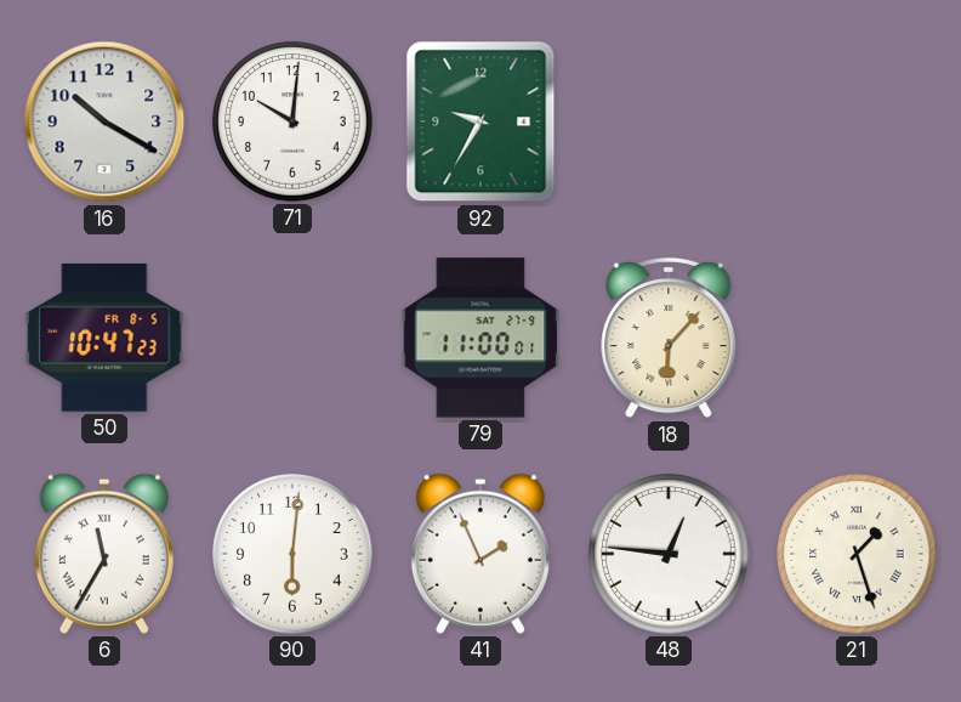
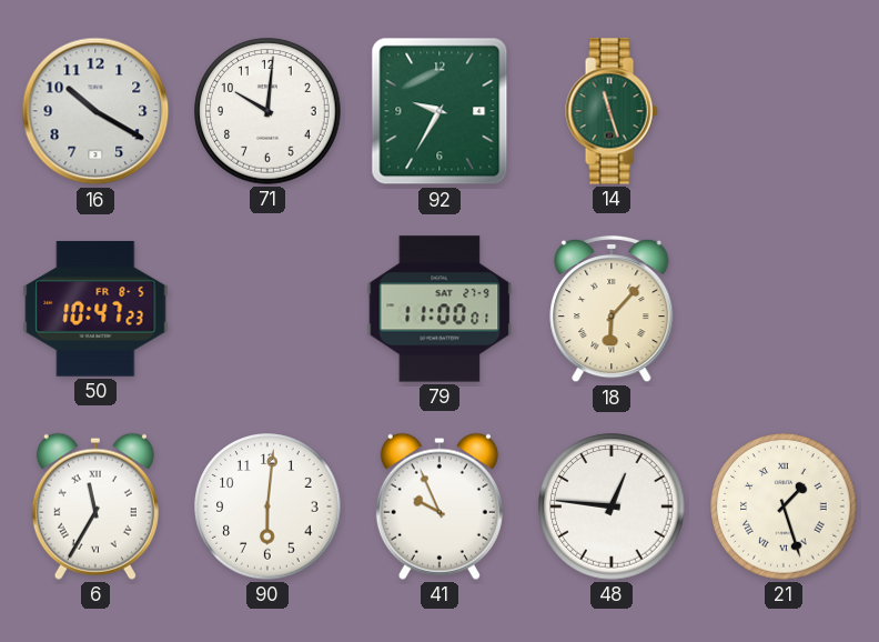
14: none -> 11:27 (612, 111)
41: 1:56 -> 9:56 (439, 506)
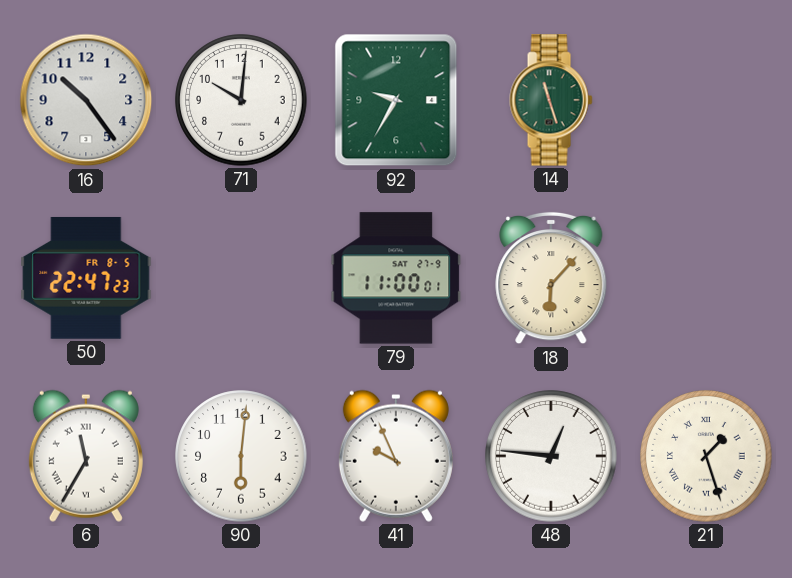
16: 10:20 -> 10:24 (86, 100)
50: 10:47 -> 22:47 (86, 278)
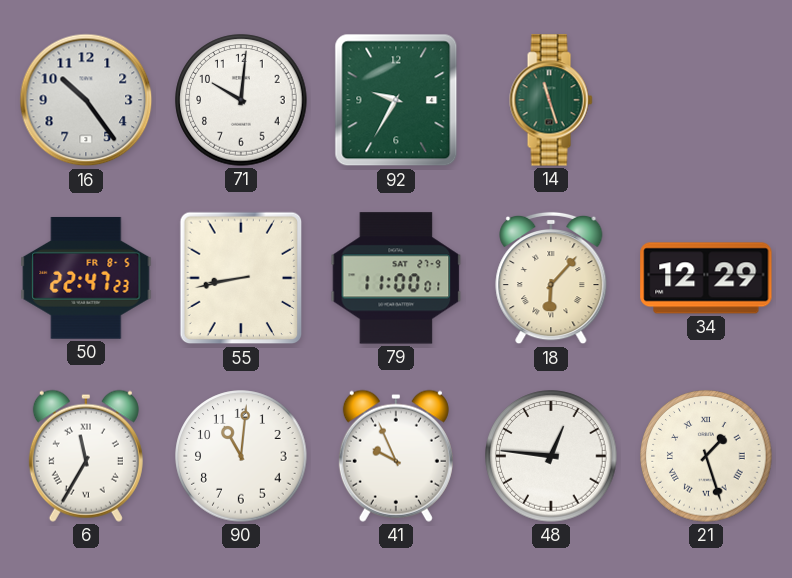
55: none -> 8:43 (241, 278)
34: none -> 12:29 (706, 278)
90: 6:01 -> 11:01 (241, 456)
